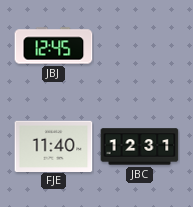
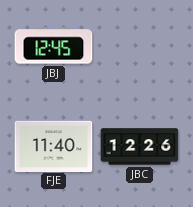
JBC: 12:31 -> 12:26 (140, 147)
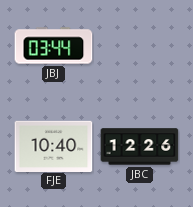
JBJ: 12:45 -> 03:44 (54, 46)
FJE: 11:40 -> 10:40 (54, 146)
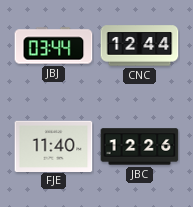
CNC: none -> 12:44 (140, 46)
FJE: 10:40 -> 11:40 (54, 146)
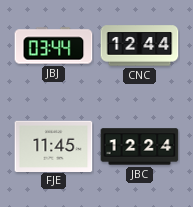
FJE: 11:40 -> 11:45 (54, 146)
JBC: 12:26 -> 12:24 (140, 147)
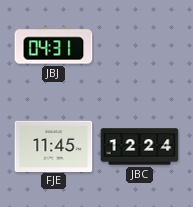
JBJ: 03:44 -> 04:31 (54, 46)
CNC: 12:44 -> none (140, 46)
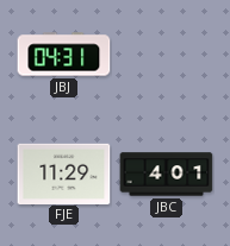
FJE: 11:45 -> 11:29 (64, 174)
JBC: 12:24 -> 4:01 (167, 175)
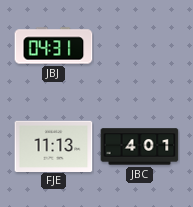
FJE: 11:29 -> 11:13 (54, 146)
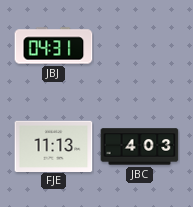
JBC: 4:01 -> 4:03 (140, 147)
